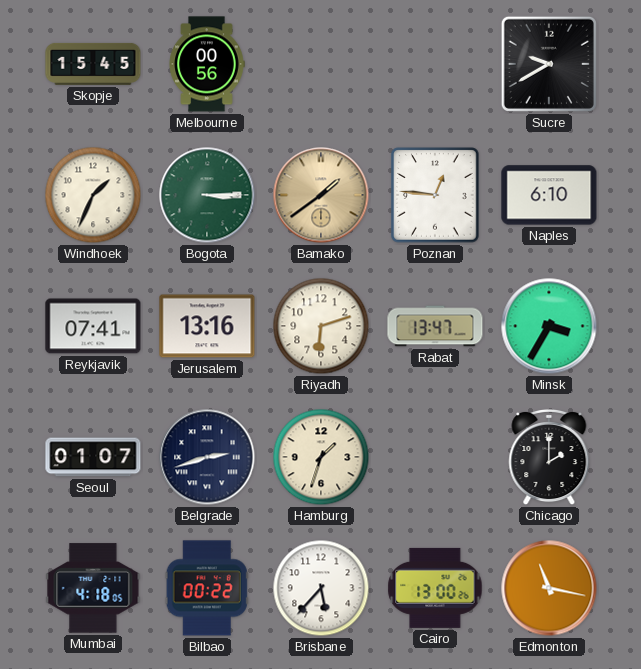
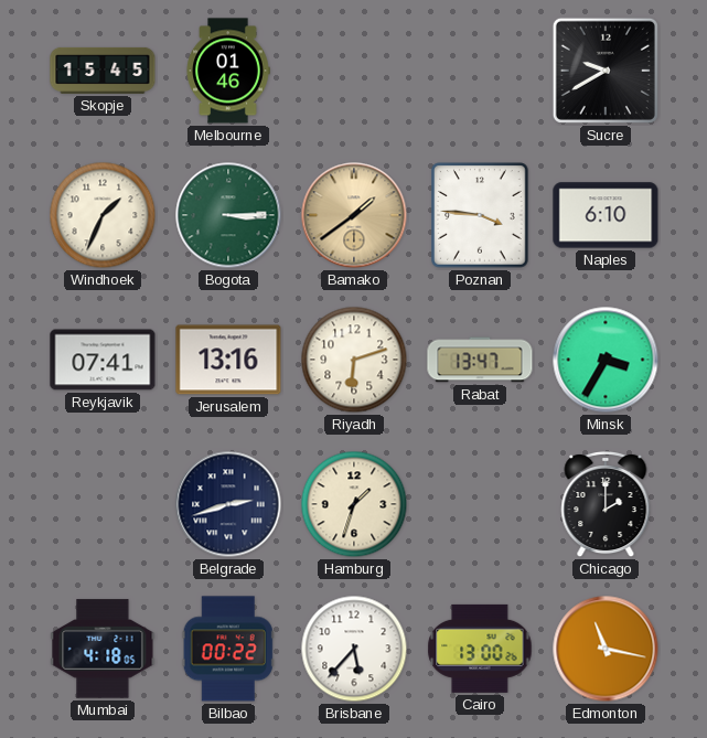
Melbourne: 00:56 -> 01:46 (228, 71)
Poznan: 12:46 -> 3:46 (480, 215)
Seoul: 01:07 -> none (93, 457)
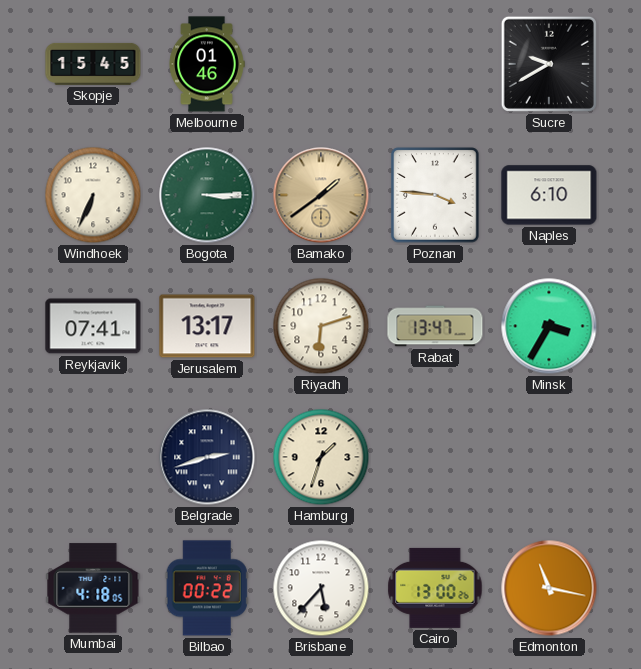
Windhoek: 1:34 -> 6:34 (93, 195)
Jerusalem: 13:16 -> 13:17 (207, 326)
Chicago: 2:00 -> none (606, 504)
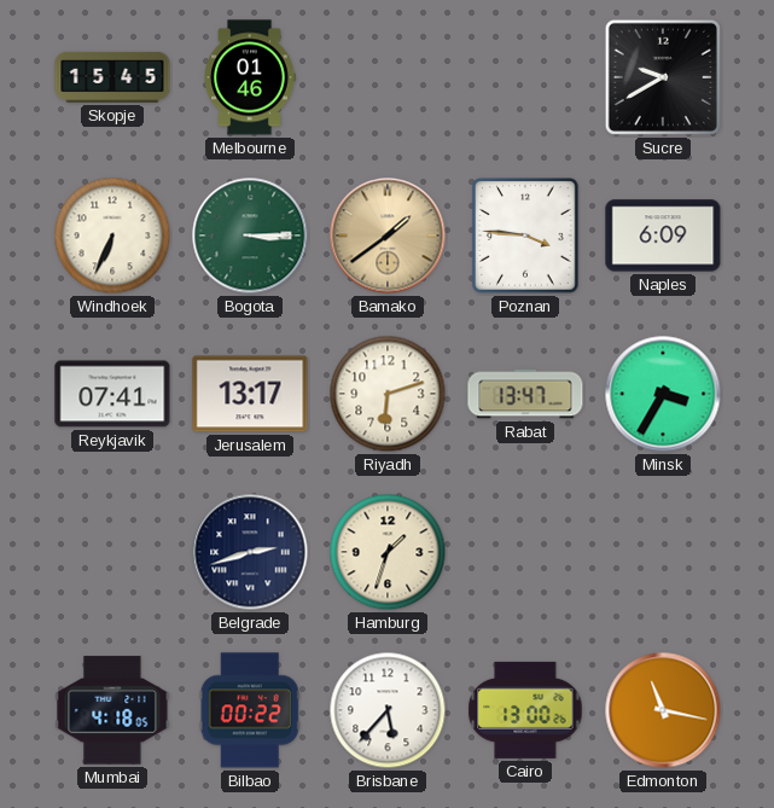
Naples: 6:10 -> 6:09 (663, 236)
